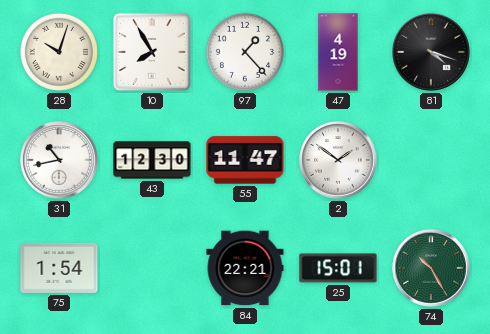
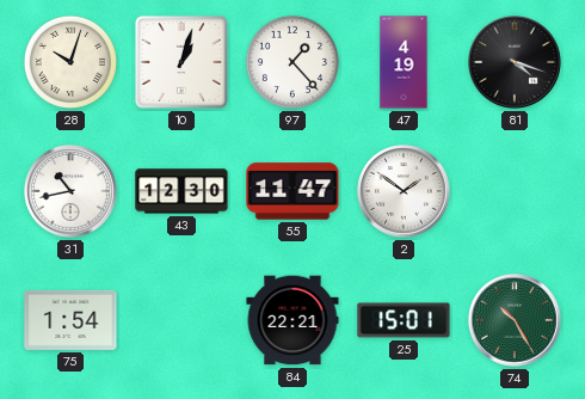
10: 7:55 -> 1:03 (181, 62)
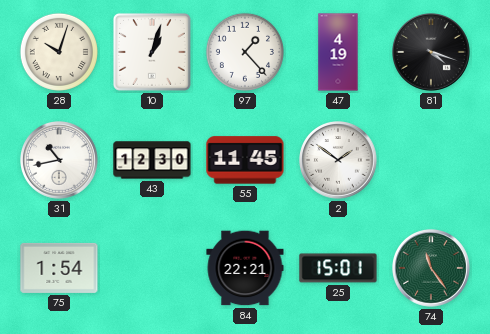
55: 11:47 -> 11:45 (245, 160)
74: 10:25 -> 11:24 (432, 269)
